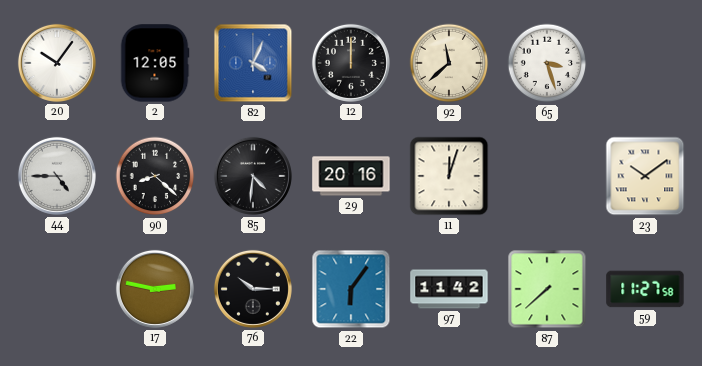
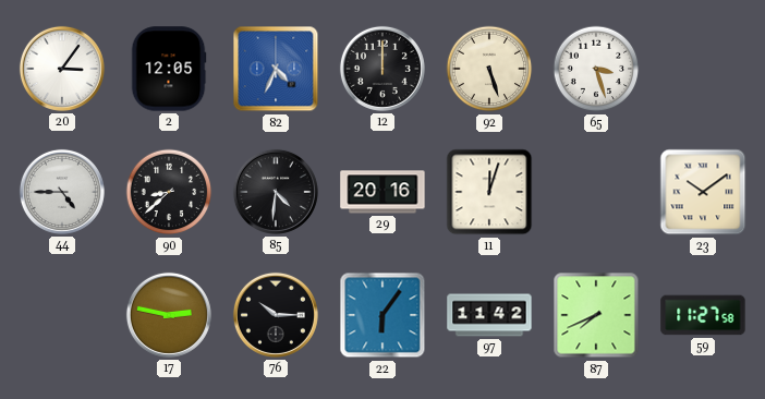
20: 10:06 -> 3:06 (62, 69)
82: 4:04 -> 4:34 (276, 69)
92: 11:38 -> 5:27 (489, 69)
90: 8:22 -> 8:38 (169, 192)
87: 7:38 -> 7:41 (596, 315)
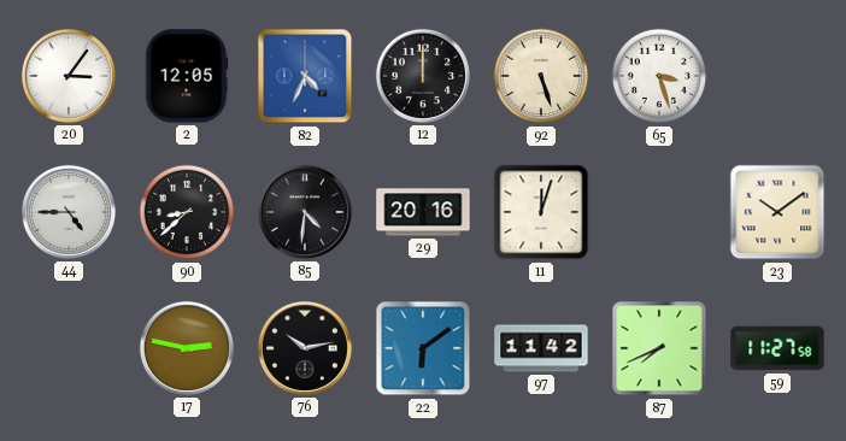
76: 10:15 -> 10:13 (305, 348)
22: 6:06 -> 6:09 (423, 348)
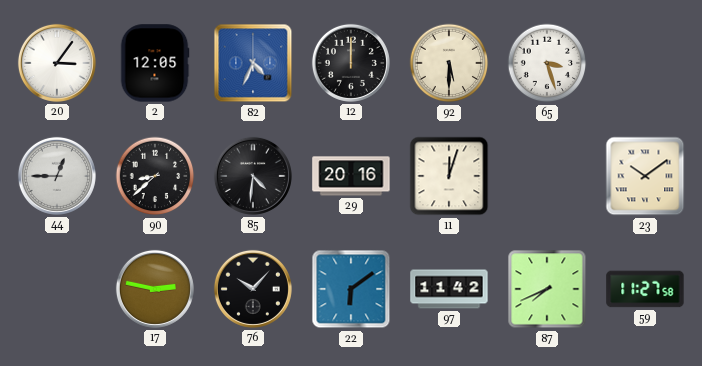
92: 5:27 -> 5:30 (449, 63)
44: 4:45 -> 12:45 (57, 176)
76: 10:13 -> 10:07 (253, 289)
